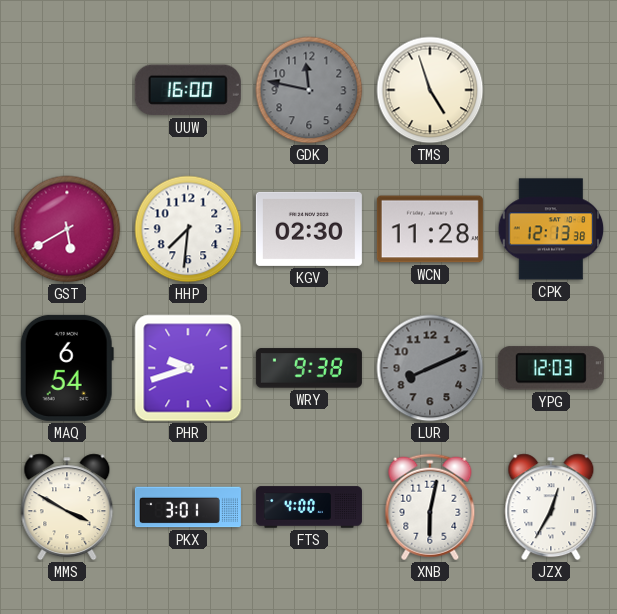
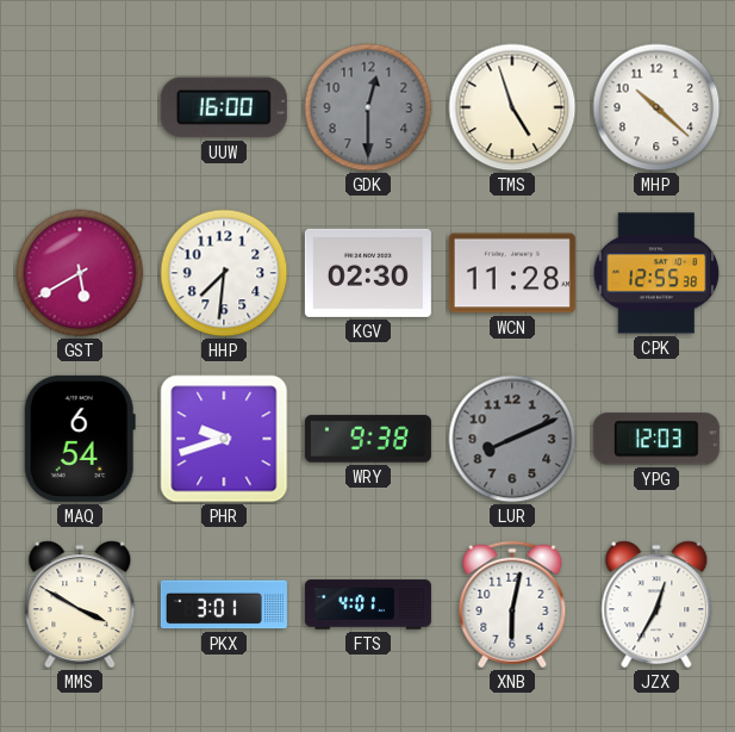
GDK: 11:47 -> 12:30 (368, 107)
MHP: none -> 10:22 (656, 107)
CPK: 12:13 -> 12:55 (656, 273)
FTS: 4:00 -> 4:01 (368, 604)
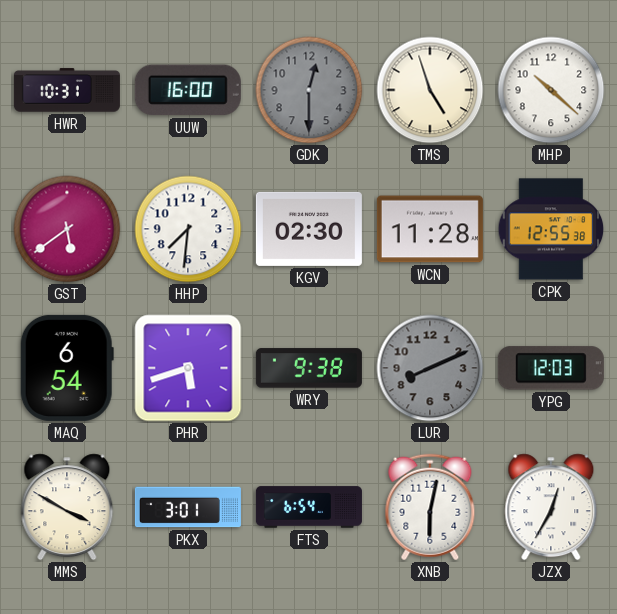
HWR: none -> 10:31 (67, 90)
GST: 5:40 -> 5:39 (67, 229)
PHR: 9:42 -> 5:42 (188, 368)
FTS: 4:01 -> 6:54 (309, 507)
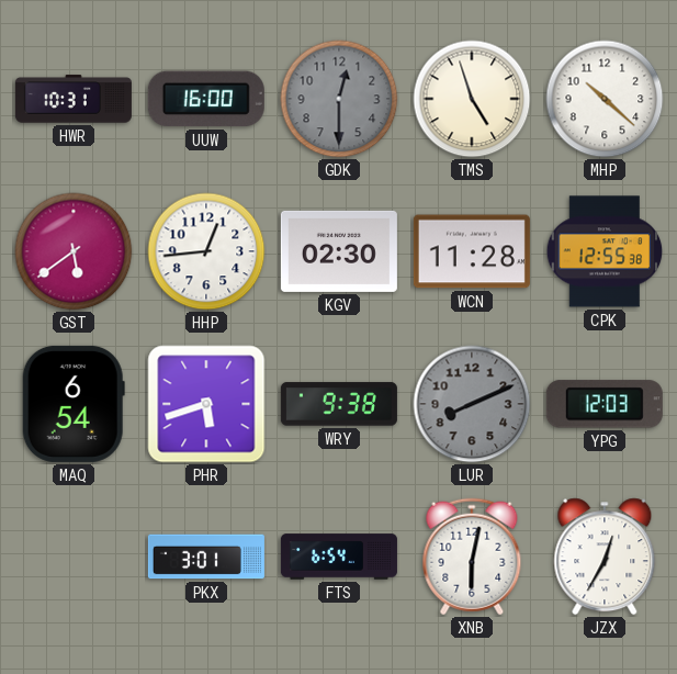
HHP: 7:31 -> 12:44 (206, 251)
MMS: 3:50 -> none (67, 507)
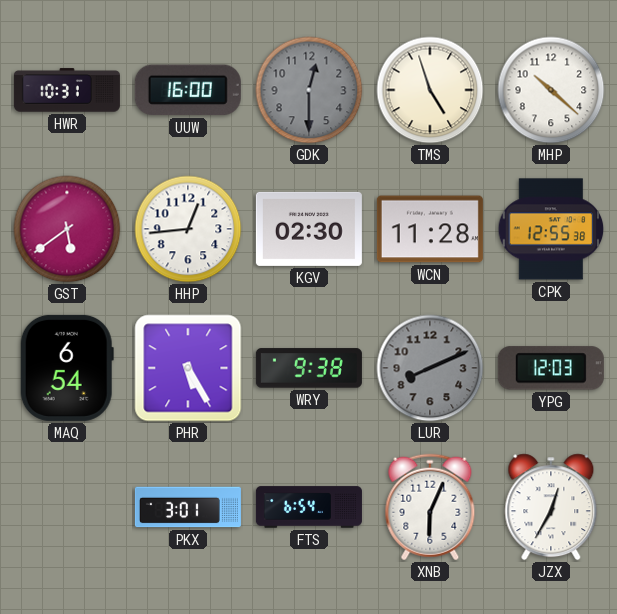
PHR: 5:42 -> 5:25 (188, 368)
XNB: 6:02 -> 6:04 (430, 507)
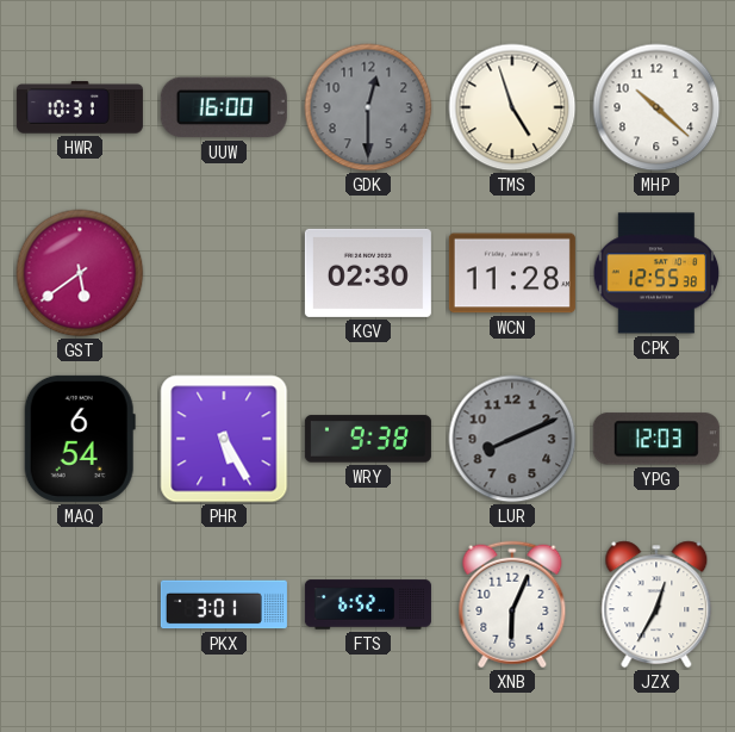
HHP: 12:44 -> none (188, 229)
FTS: 6:54 -> 6:52 (368, 604)
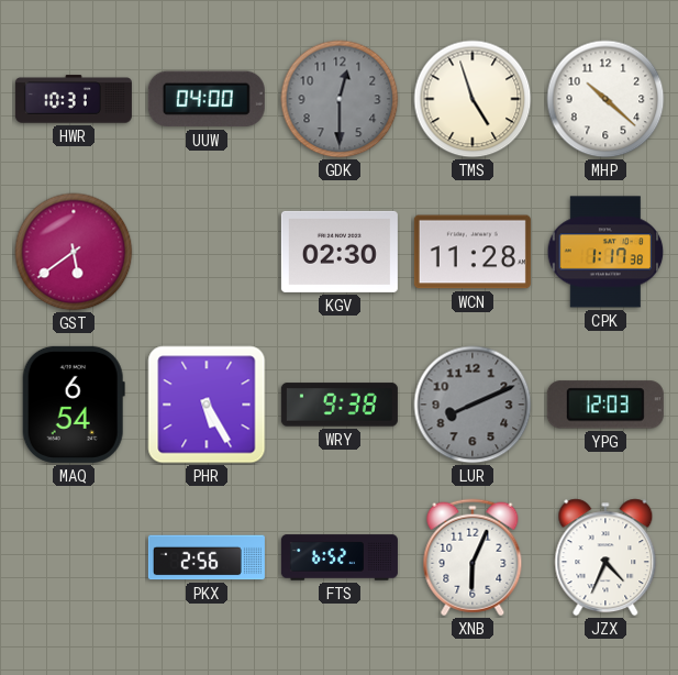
UUW: 16:00 -> 04:00 (207, 99)
CPK: 12:55 -> 1:17 (605, 252)
PKX: 3:01 -> 2:56 (207, 557)
JZX: 12:35 -> 4:34 (605, 557)
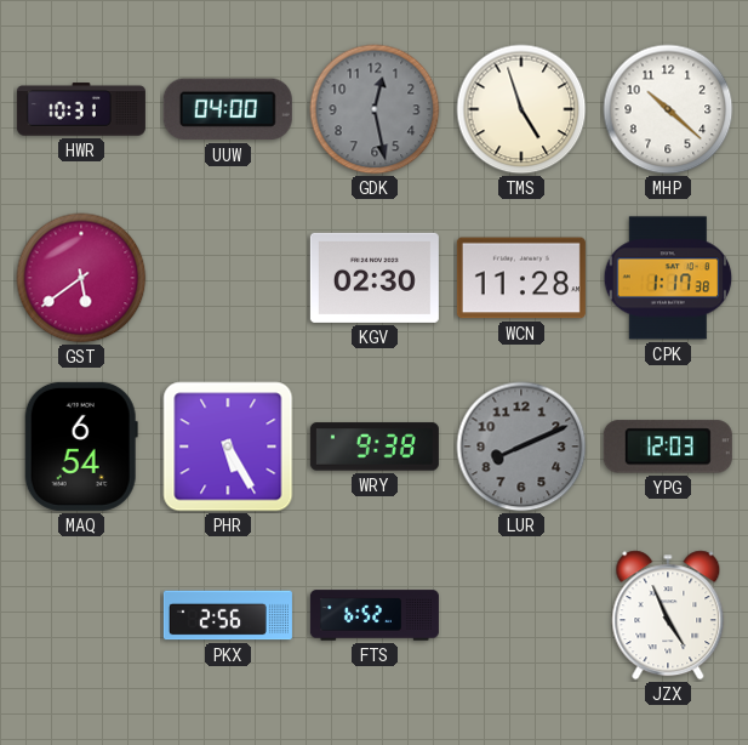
GDK: 12:30 -> 12:28 (375, 109)
XNB: 6:04 -> none (473, 557)
JZX: 4:34 -> 4:56 (668, 615)
